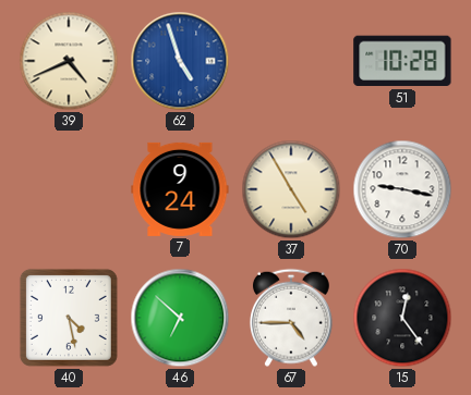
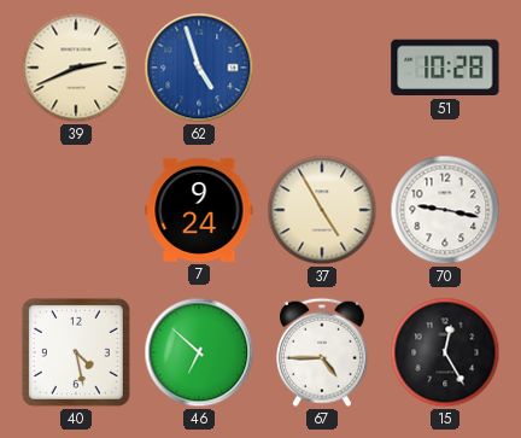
39: 4:41 -> 2:41 (76, 68)
15: 12:24 -> 12:25 (445, 352)
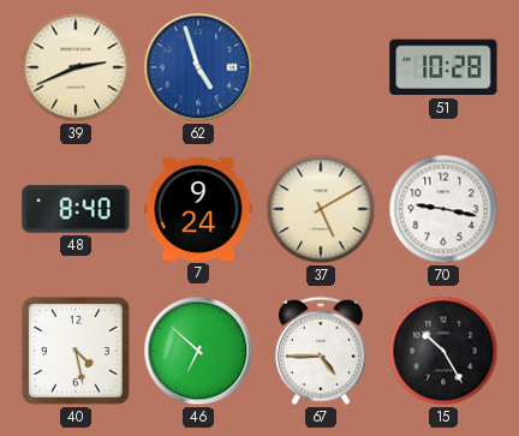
48: none -> 8:40 (76, 209)
37: 4:55 -> 5:10 (321, 209)
15: 12:25 -> 10:25 (443, 351)
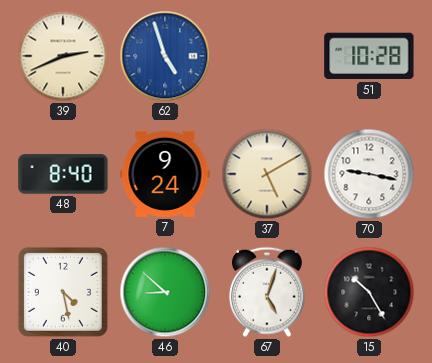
46: 6:52 -> 8:52 (165, 292)
67: 4:45 -> 5:03 (267, 292)
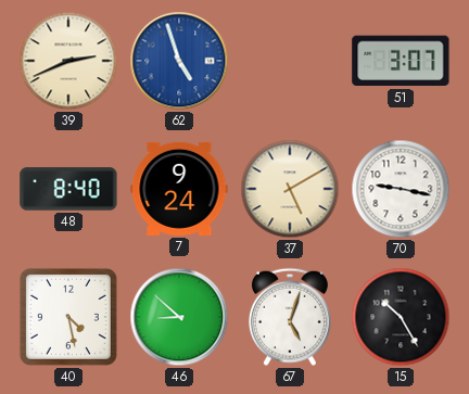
51: 10:28 -> 3:07 (401, 61)
